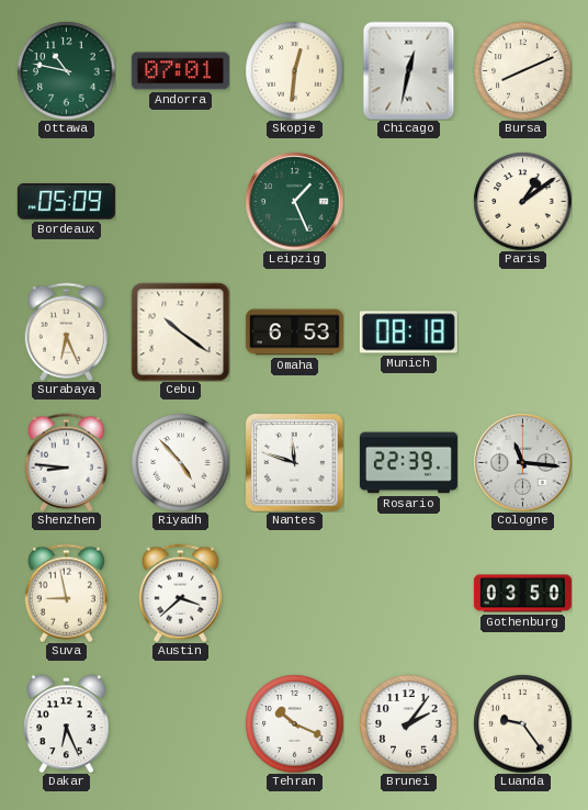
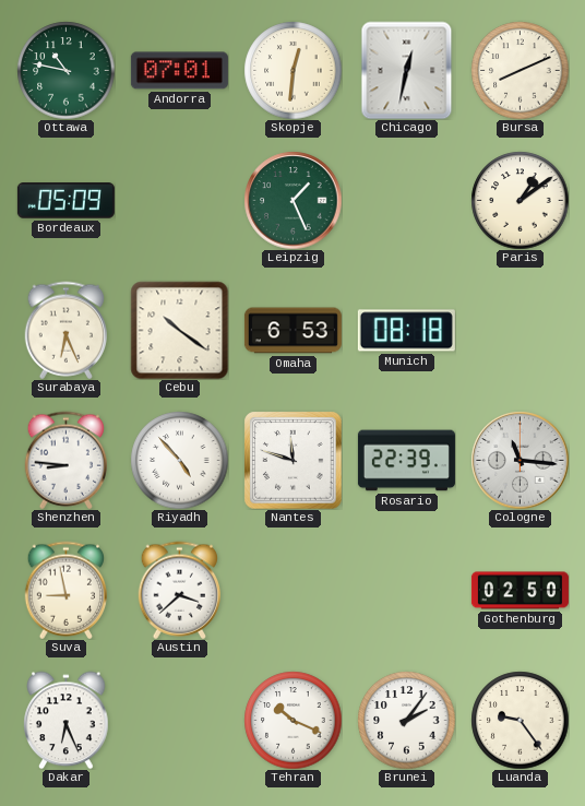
Gothenburg: 03:50 -> 02:50 (520, 591)
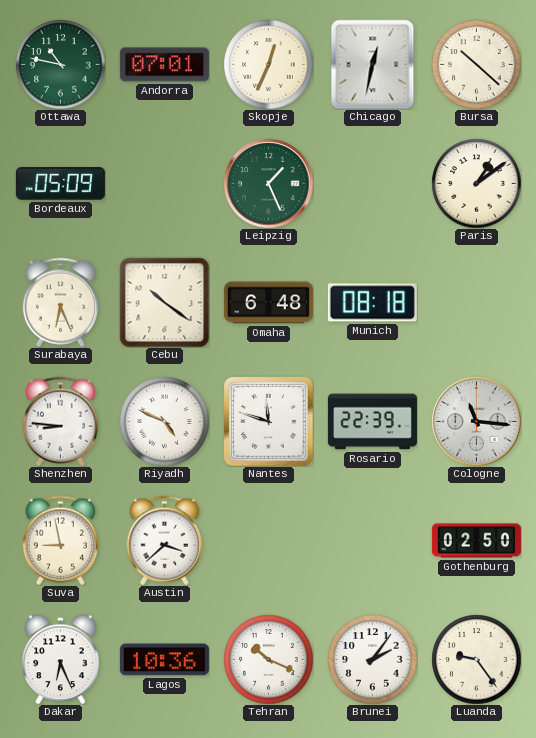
Skopje: 12:31 -> 12:34 (268, 64)
Bursa: 8:11 -> 10:22 (476, 64)
Omaha: 6:53 -> 6:48 (268, 303)
Riyadh: 4:53 -> 4:49 (164, 421)
Lagos: none -> 10:36 (164, 660)
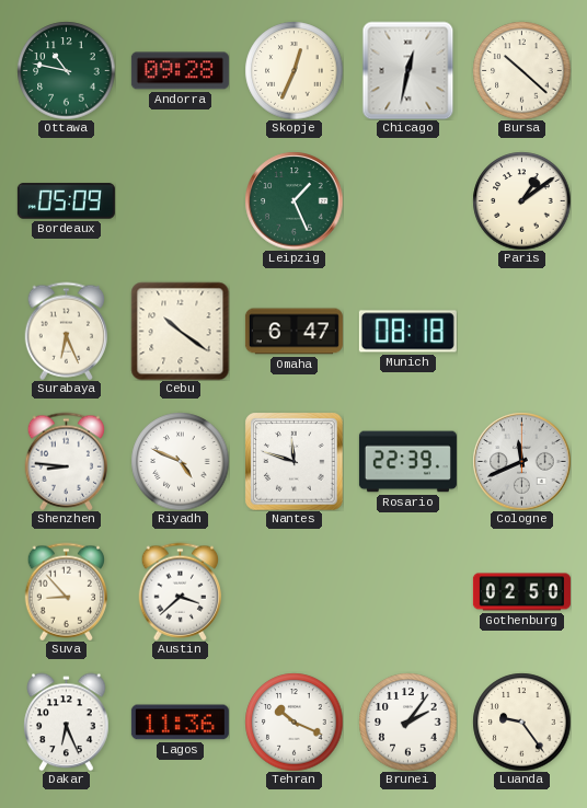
Andorra: 07:01 -> 09:28 (180, 71)
Omaha: 6:48 -> 6:47 (293, 332)
Cologne: 11:16 -> 11:41 (521, 461)
Suva: 8:58 -> 8:53 (67, 591)
Lagos: 10:36 -> 11:36 (180, 723)
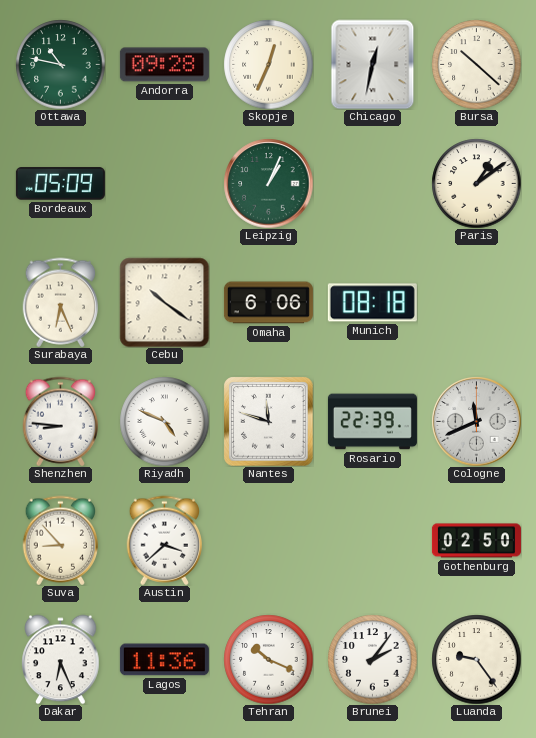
Leipzig: 1:26 -> 1:04 (268, 183)
Omaha: 6:47 -> 6:06 (268, 303)
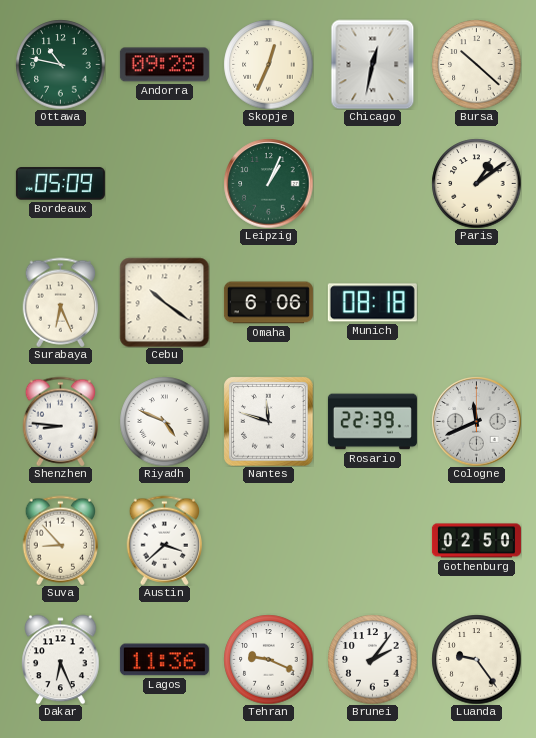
Tehran: 10:19 -> 9:19 (268, 659)
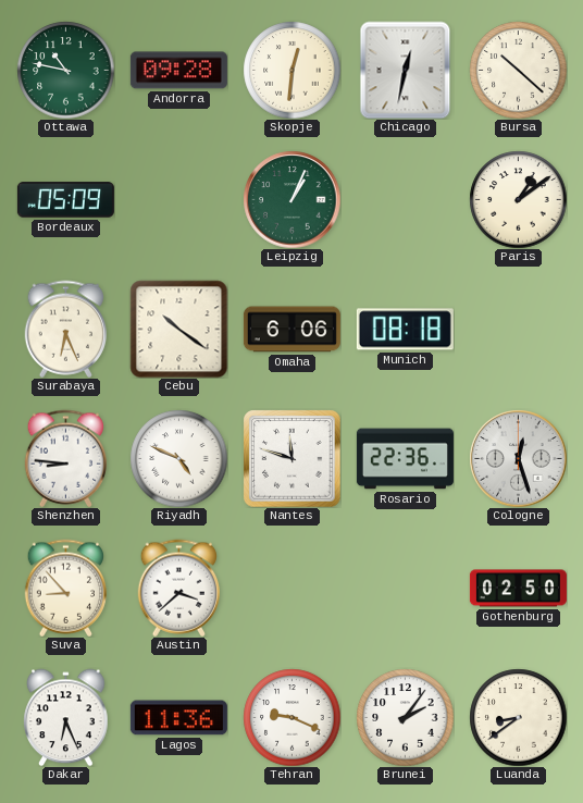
Skopje: 12:34 -> 12:31 (291, 70)
Rosario: 22:39 -> 22:36 (405, 459)
Cologne: 11:41 -> 12:27 (518, 458)
Luanda: 9:24 -> 8:39 (518, 717)
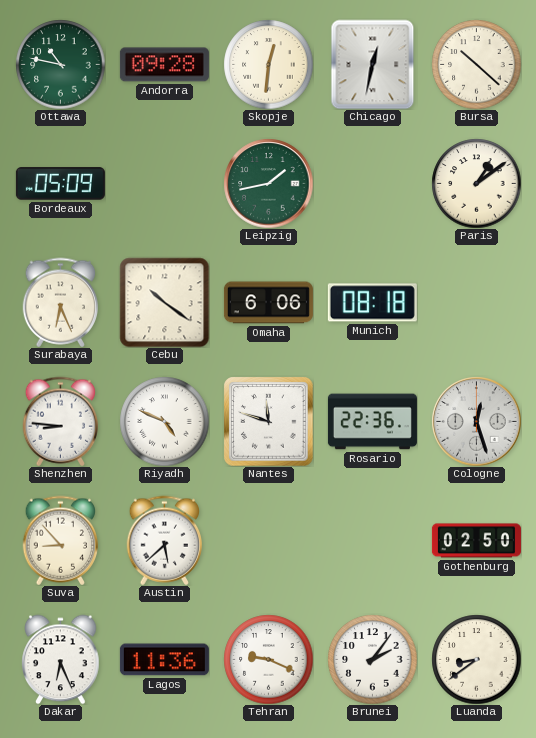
Leipzig: 1:04 -> 1:43 (268, 183)
Austin: 3:38 -> 5:38 (165, 540)
